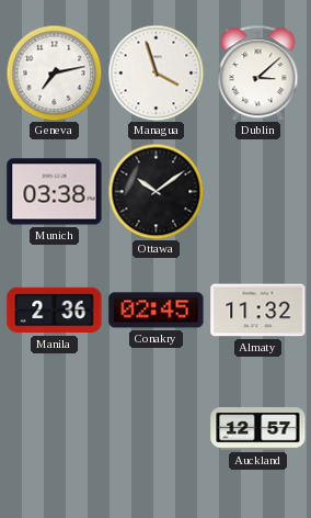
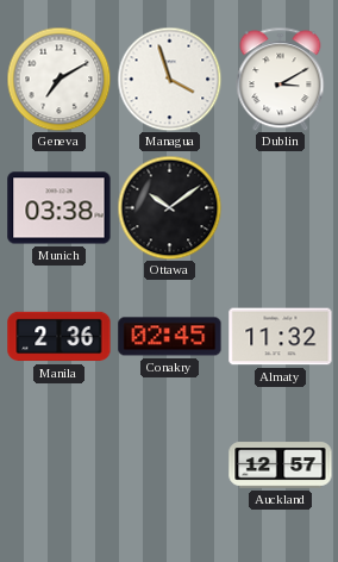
Geneva: 7:13 -> 7:10 (58, 79)
Dublin: 3:08 -> 3:10 (281, 79)
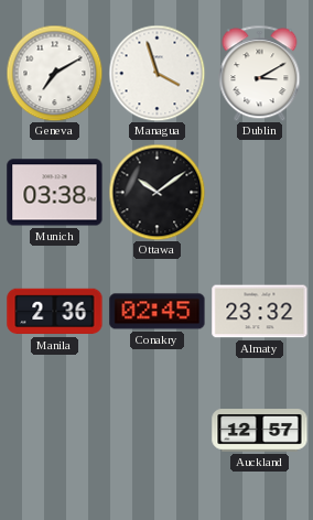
Almaty: 11:32 -> 23:32 (260, 312)
